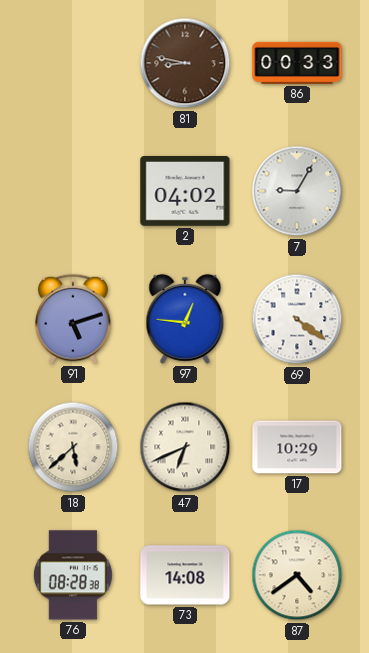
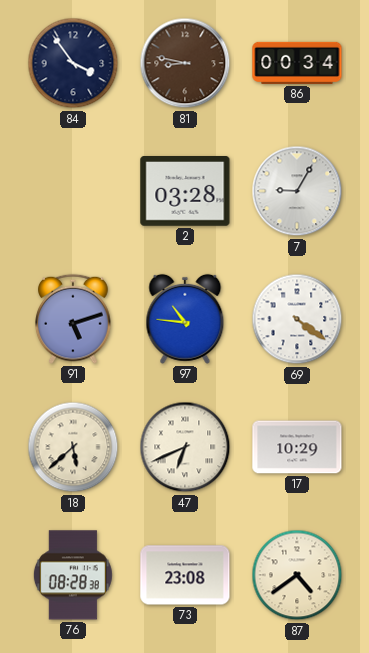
84: none -> 3:54 (73, 63)
86: 00:33 -> 00:34 (297, 63)
2: 04:02 -> 03:28 (185, 192)
97: 12:46 -> 10:46 (185, 319)
73: 14:08 -> 23:08 (185, 575)
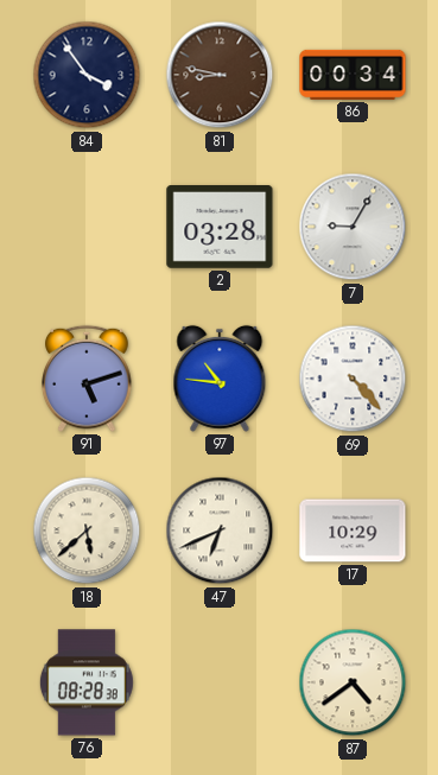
69: 4:21 -> 4:23 (353, 379)
73: 23:08 -> none (185, 575)
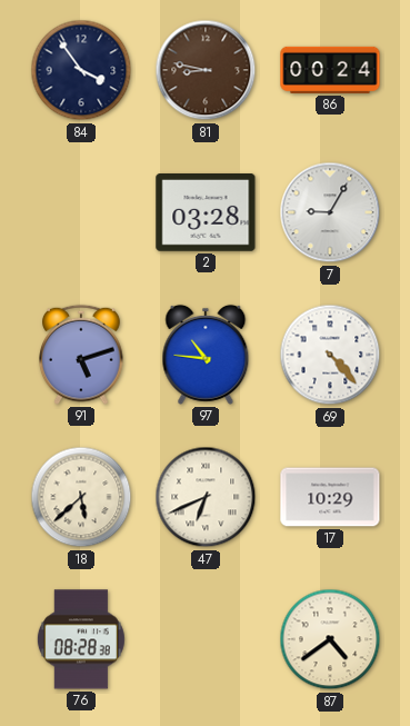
86: 00:34 -> 00:24 (330, 70)
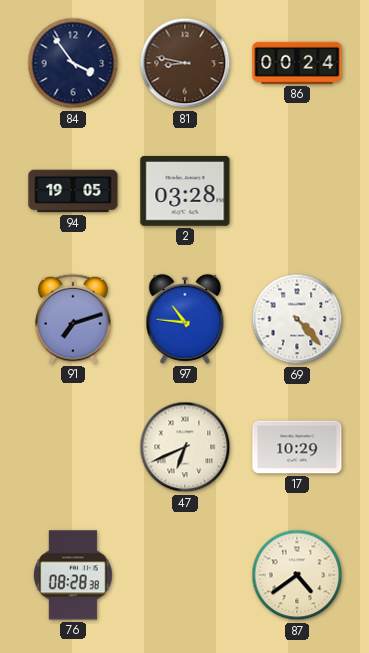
94: none -> 19:05 (73, 191)
7: 9:05 -> none (330, 212)
91: 5:12 -> 7:12 (73, 319)
18: 5:38 -> none (81, 497)
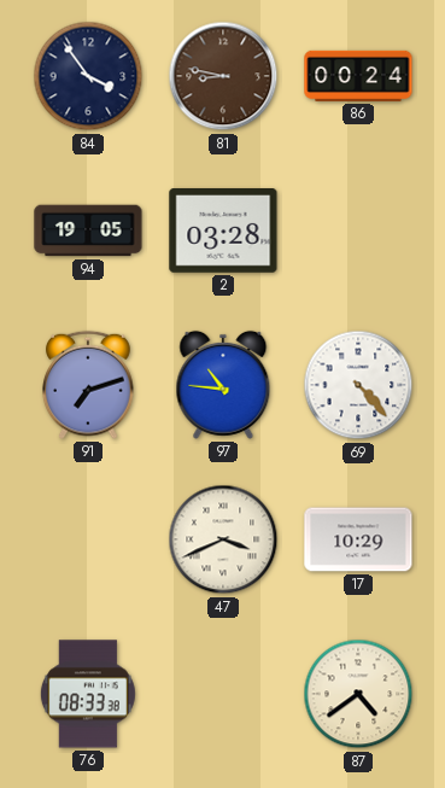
47: 6:41 -> 3:41 (223, 539)
76: 08:28 -> 08:33 (88, 694)
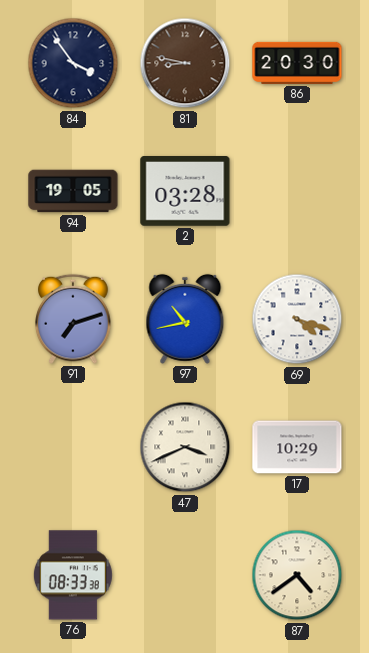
86: 00:24 -> 20:30 (297, 63)
97: 10:46 -> 10:43 (185, 319)
69: 4:23 -> 4:18 (297, 319)
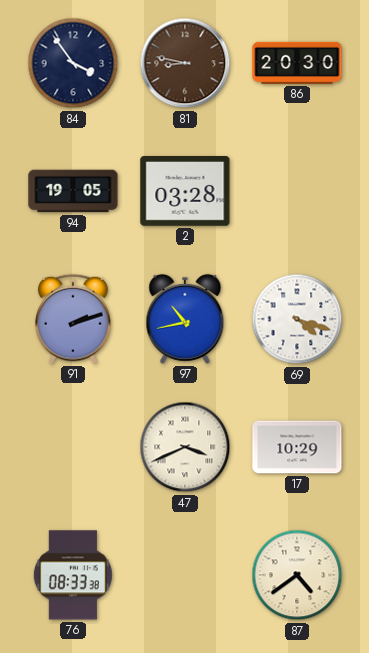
91: 7:12 -> 2:12 (73, 319)
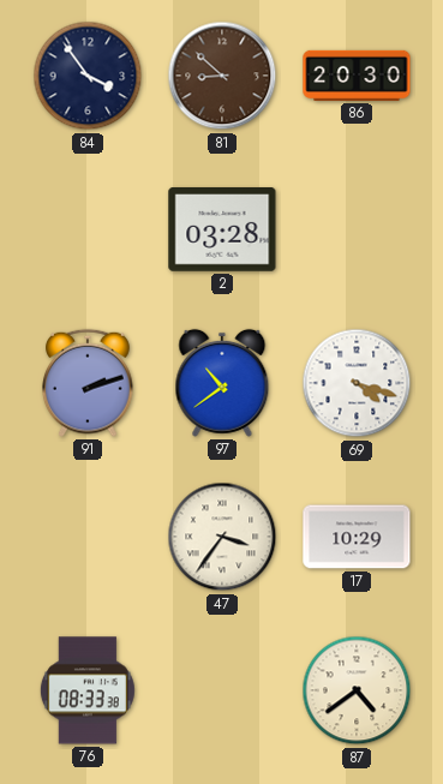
81: 8:47 -> 8:52 (222, 76)
94: 19:05 -> none (73, 191)
97: 10:43 -> 10:39 (222, 383)
47: 3:41 -> 3:36 (222, 537)
